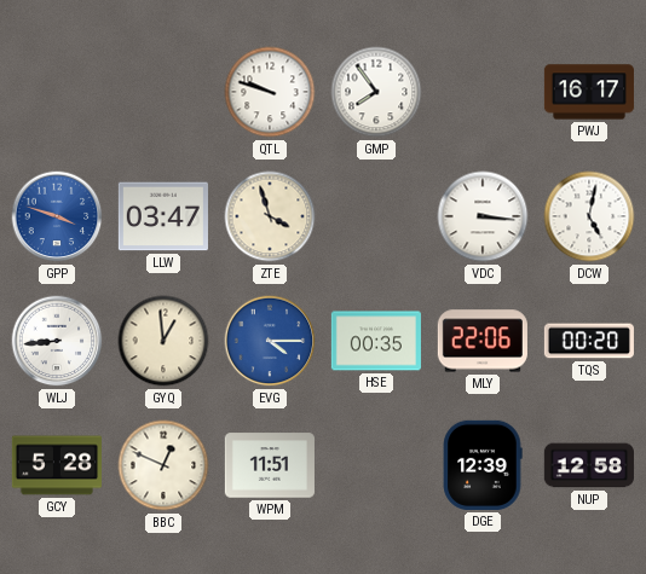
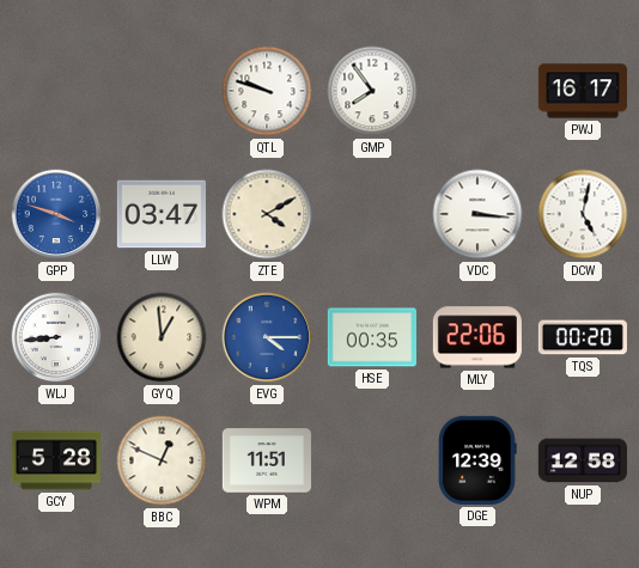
ZTE: 3:57 -> 4:10 (267, 214)
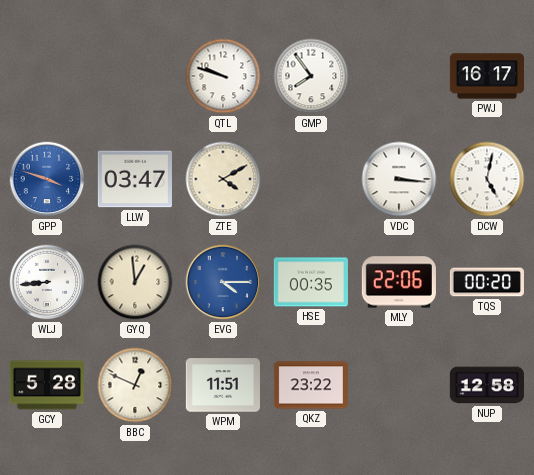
QKZ: none -> 23:22 (311, 385)
DGE: 12:39 -> none (477, 460)
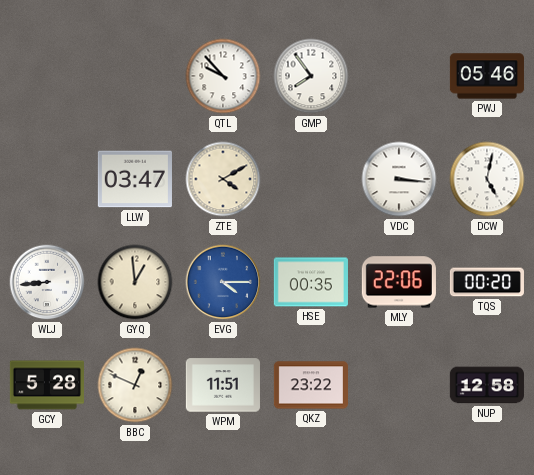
QTL: 9:48 -> 9:53 (223, 76)
PWJ: 16:17 -> 05:46 (487, 76)
GPP: 3:48 -> none (47, 179)
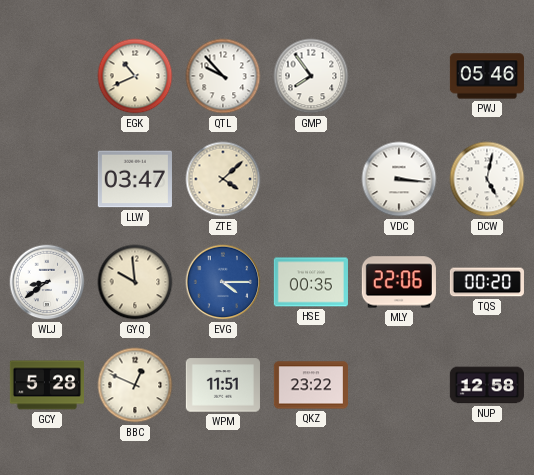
EGK: none -> 10:41 (135, 76)
ZTE: 4:10 -> 4:08 (223, 179)
WLJ: 8:44 -> 8:39 (47, 282)
GYQ: 12:59 -> 9:59 (135, 282)
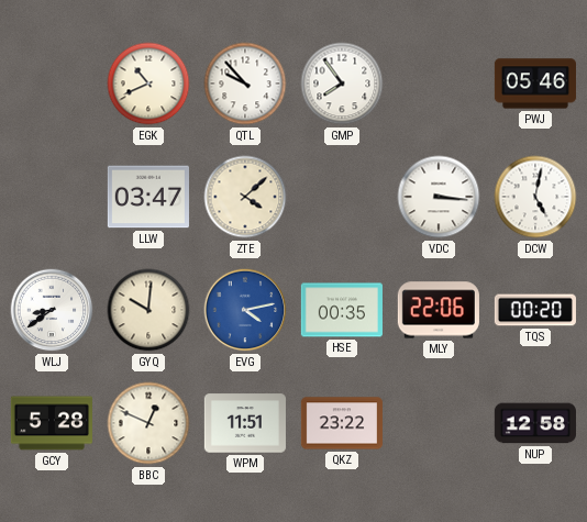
GYQ: 9:59 -> 10:01 (148, 310)
EVG: 4:15 -> 4:13 (245, 310)
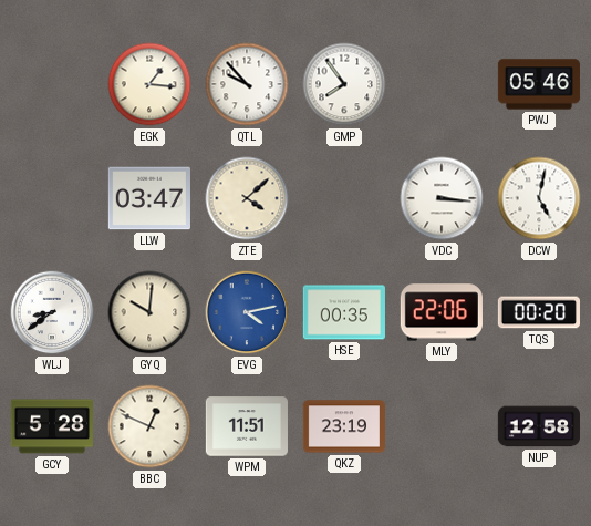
EGK: 10:41 -> 1:16 (149, 84)
QKZ: 23:22 -> 23:19 (344, 426)
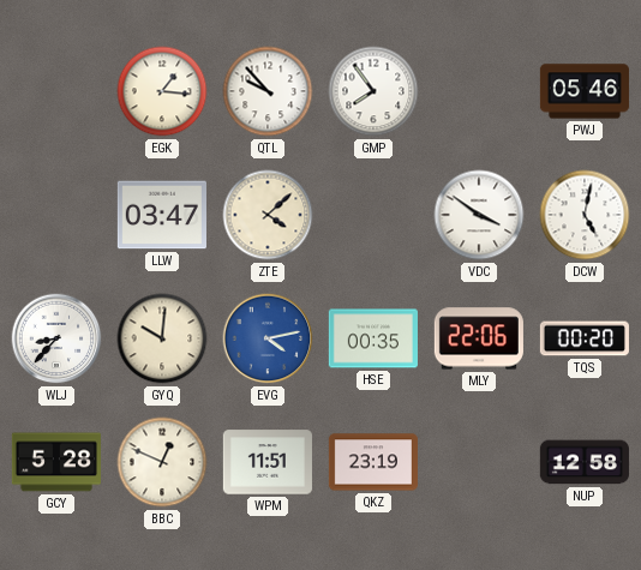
VDC: 3:16 -> 3:51 (479, 215)
WLJ: 8:39 -> 8:37 (56, 338)
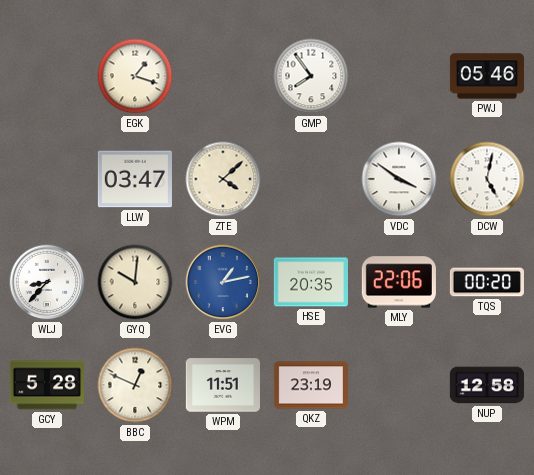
EGK: 1:16 -> 1:18 (135, 76)
QTL: 9:53 -> none (268, 91)
EVG: 4:13 -> 1:13 (223, 282)
HSE: 00:35 -> 20:35 (311, 282)
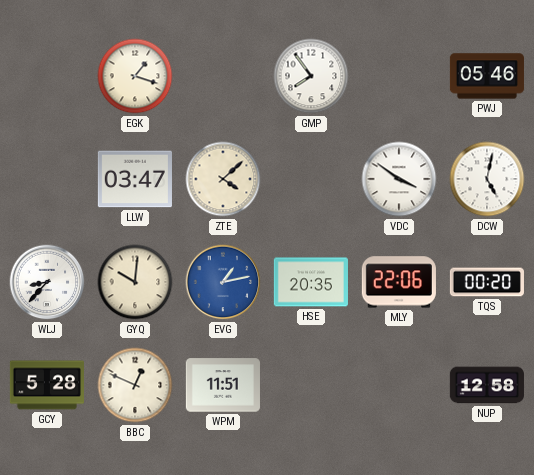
QKZ: 23:19 -> none (311, 385)
